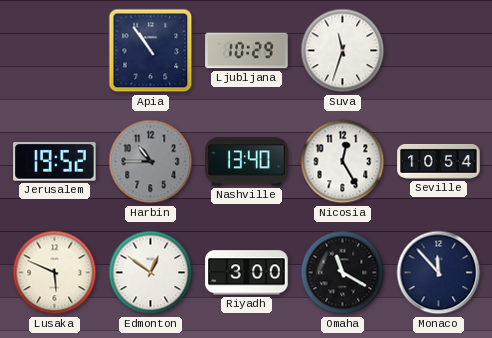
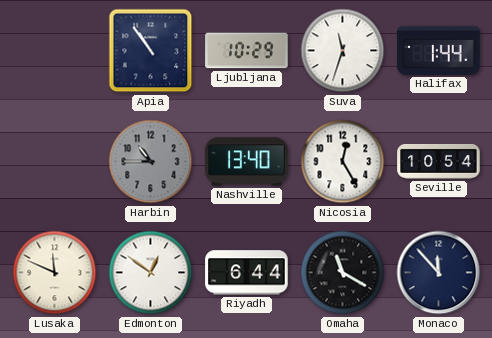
Halifax: none -> 1:44 (439, 50)
Jerusalem: 19:52 -> none (55, 162)
Lusaka: 5:49 -> 11:49 (55, 273)
Riyadh: 3:00 -> 6:44 (247, 273)
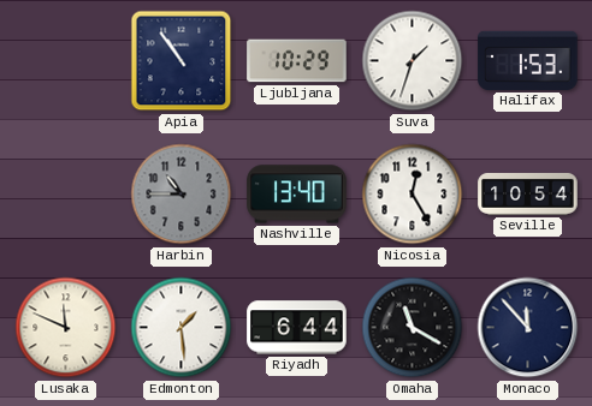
Suva: 11:33 -> 1:33 (413, 61)
Halifax: 1:44 -> 1:53 (528, 60)
Edmonton: 12:51 -> 1:29 (182, 328)
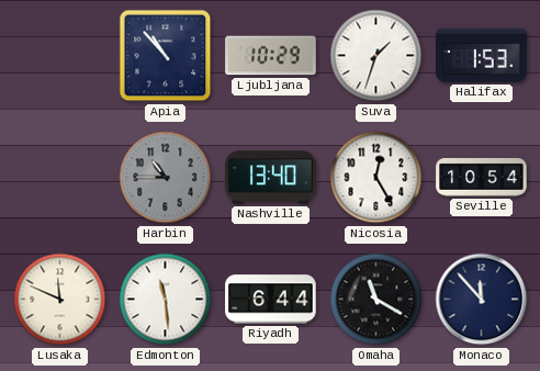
Apia: 10:54 -> 10:53 (166, 56)
Edmonton: 1:29 -> 11:29 (166, 300)
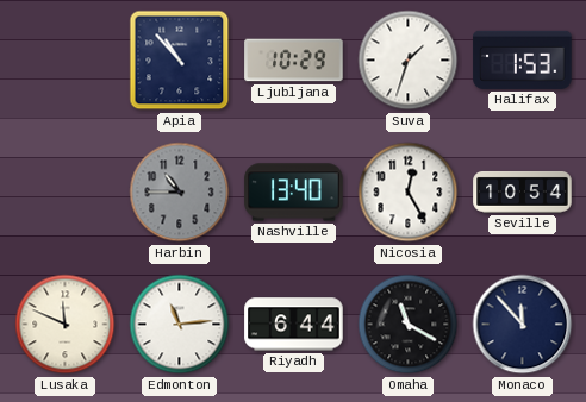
Edmonton: 11:29 -> 11:14 (180, 325)
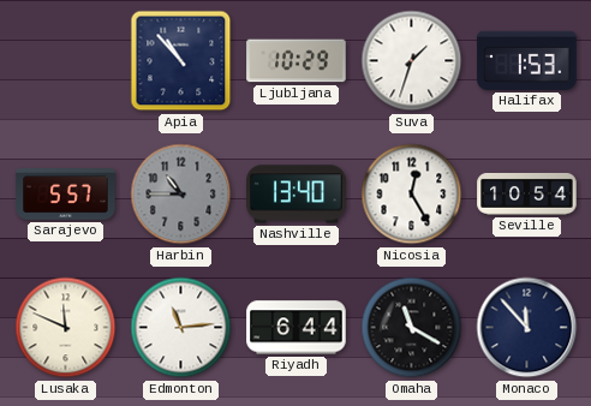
Sarajevo: none -> 5:57 (66, 195)
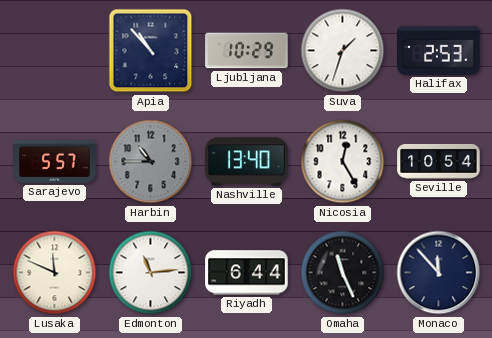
Halifax: 1:53 -> 2:53 (439, 50)
Omaha: 11:20 -> 11:26 (343, 273)
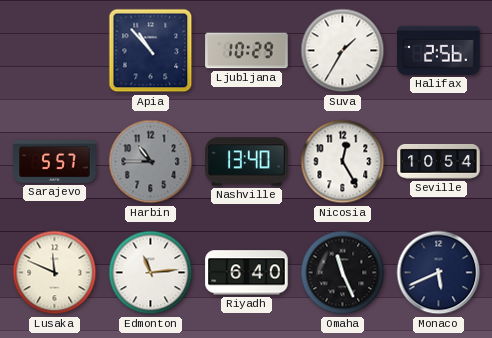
Suva: 1:33 -> 1:35 (343, 51)
Halifax: 2:53 -> 2:56 (439, 50)
Riyadh: 6:44 -> 6:40 (247, 273)
Monaco: 11:53 -> 5:41 (439, 273)
